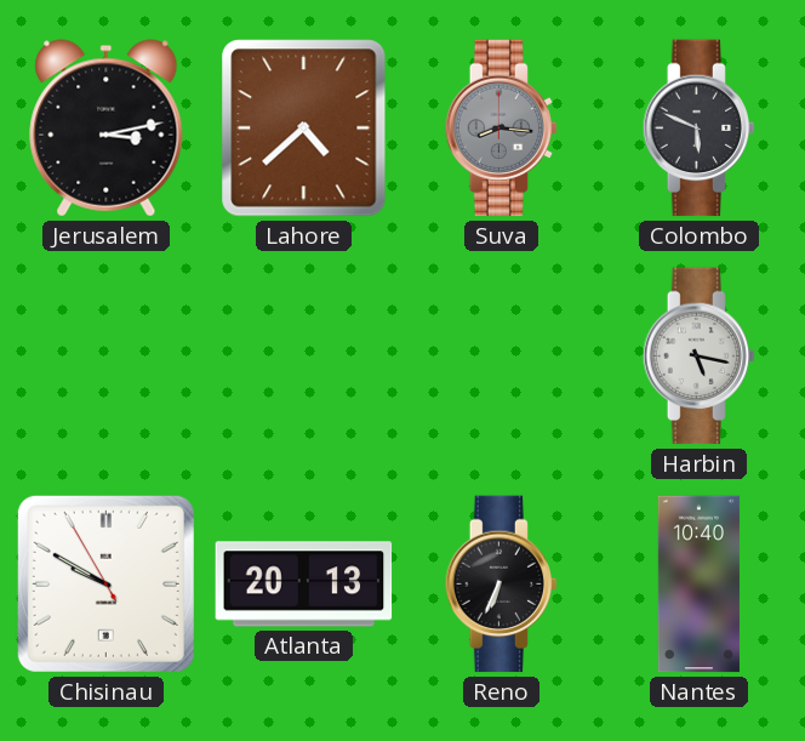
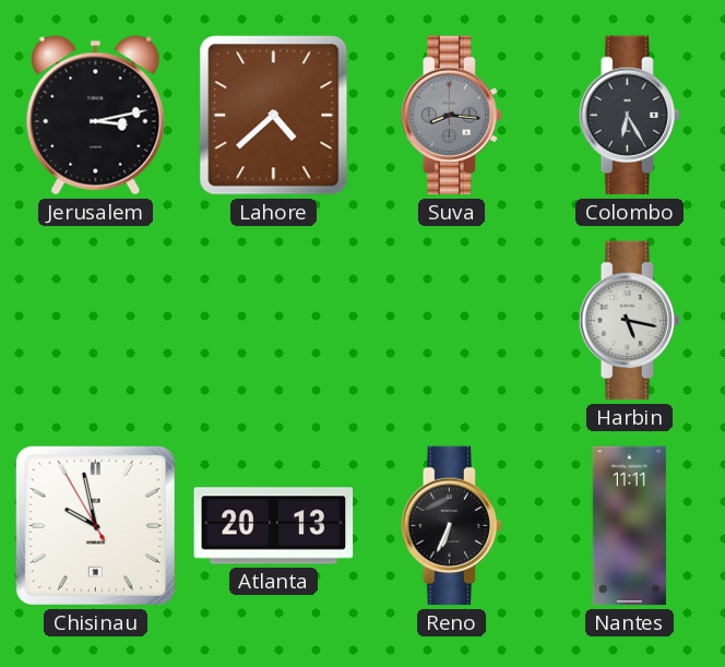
Colombo: 5:49 -> 6:25 (629, 116)
Chisinau: 9:49 -> 9:57 (95, 525)
Nantes: 10:40 -> 11:11 (629, 526)
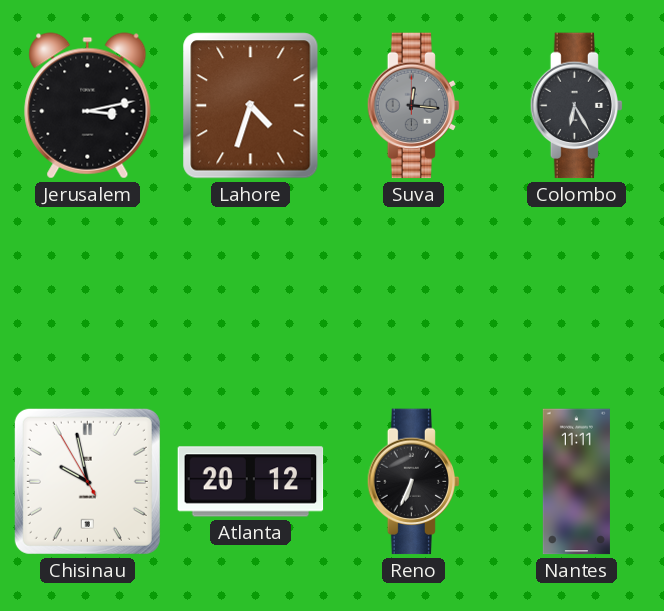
Lahore: 4:38 -> 4:33 (251, 106)
Suva: 8:16 -> 12:16 (413, 106)
Harbin: 5:17 -> none (629, 321)
Atlanta: 20:13 -> 20:12 (251, 482)
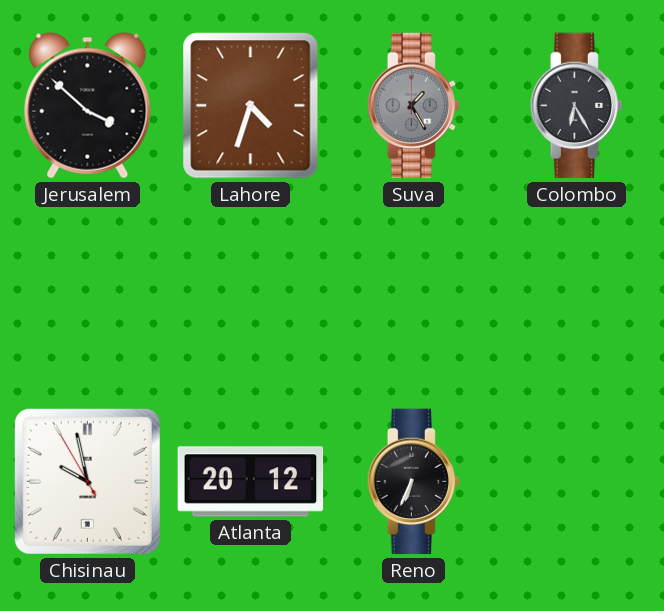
Jerusalem: 3:13 -> 3:52 (88, 106)
Suva: 12:16 -> 1:25 (413, 106)
Nantes: 11:11 -> none (576, 482)
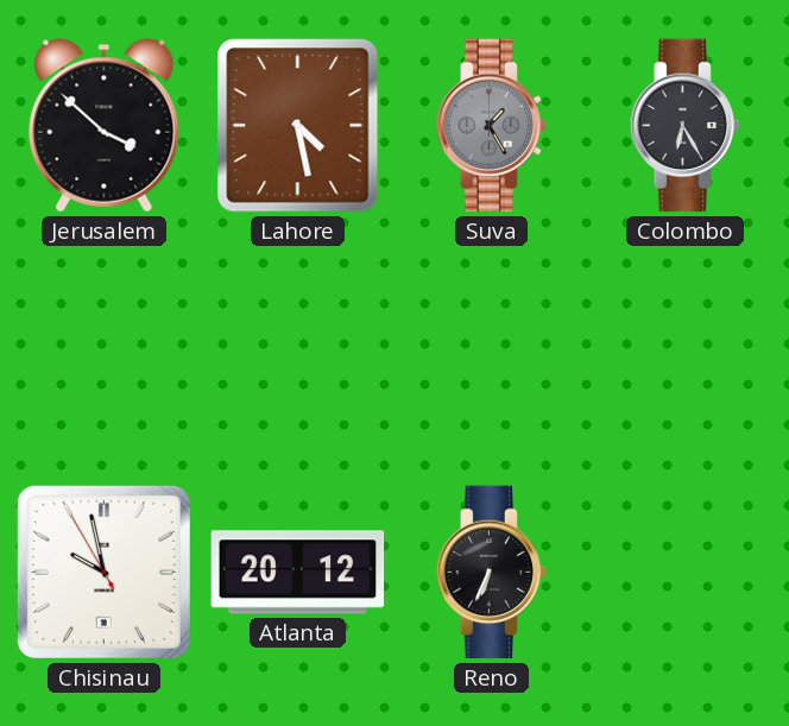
Lahore: 4:33 -> 4:28 (298, 126)
